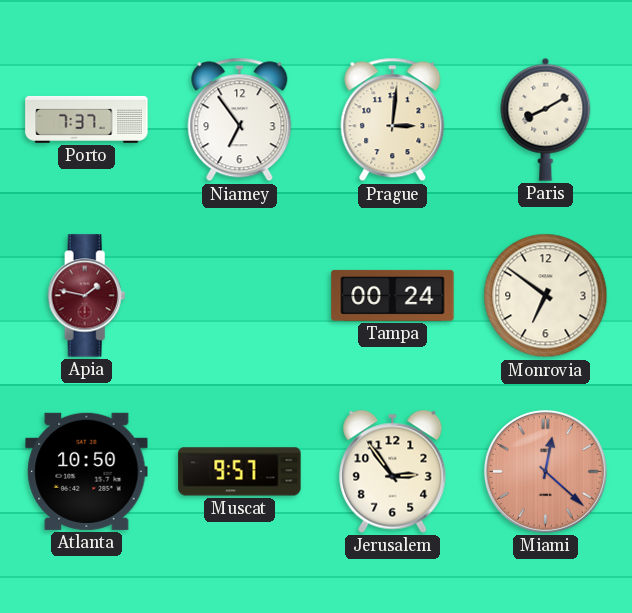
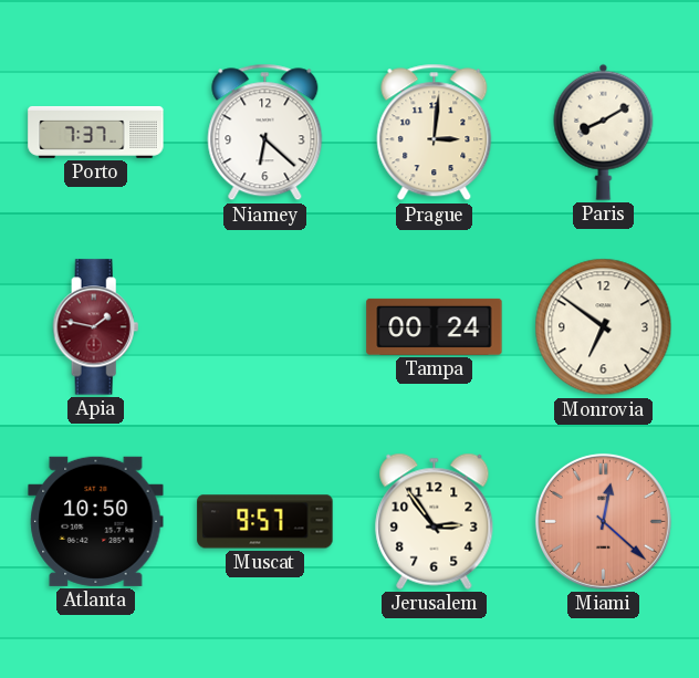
Niamey: 6:54 -> 6:22 (265, 133)
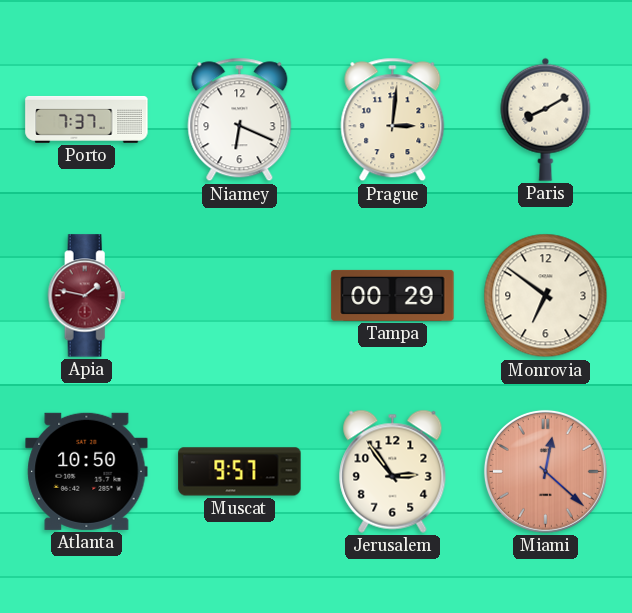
Niamey: 6:22 -> 6:19 (240, 120)
Tampa: 00:24 -> 00:29 (393, 295)
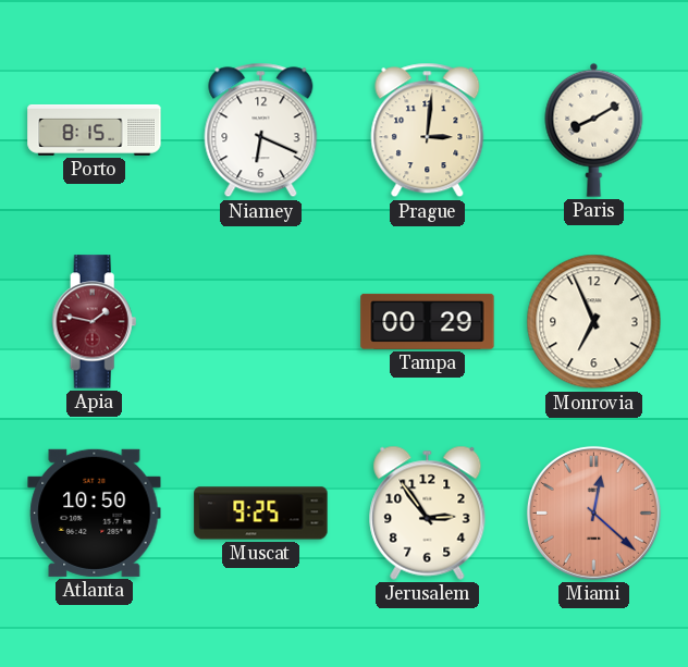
Porto: 7:37 -> 8:15 (95, 129)
Monrovia: 6:51 -> 6:56 (594, 322)
Muscat: 9:57 -> 9:25 (261, 514)
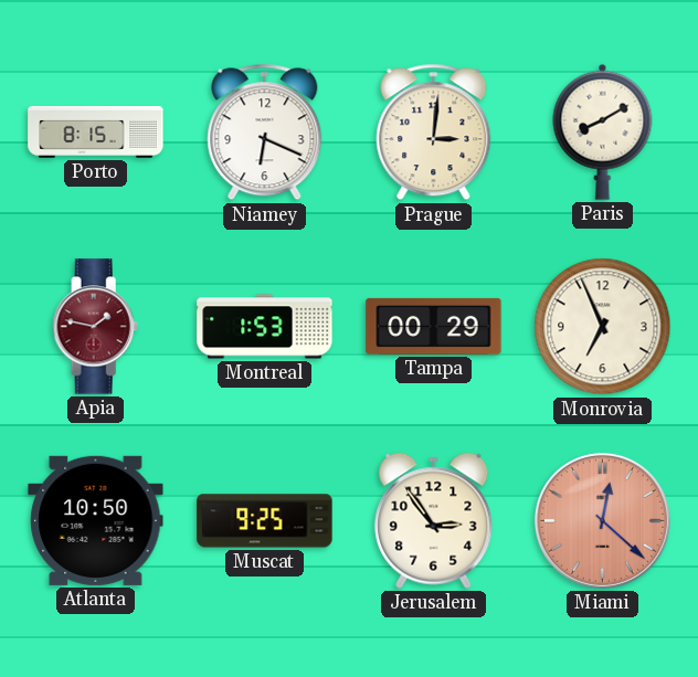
Montreal: none -> 1:53 (265, 327)
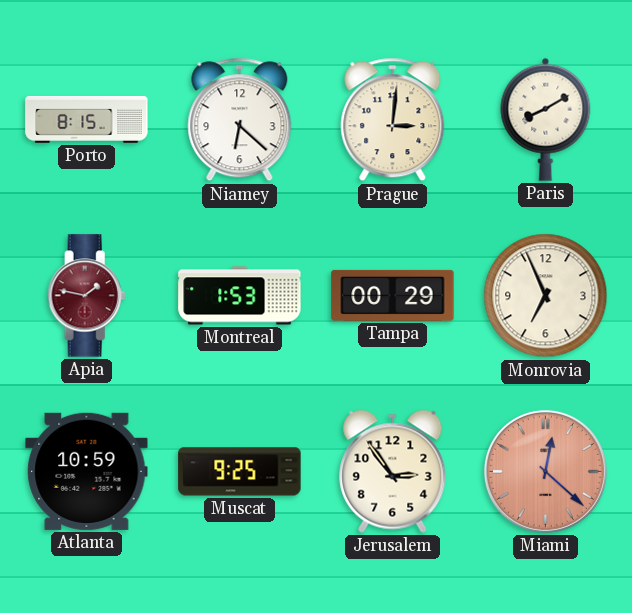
Niamey: 6:19 -> 6:22 (240, 120)
Atlanta: 10:50 -> 10:59 (87, 471)
